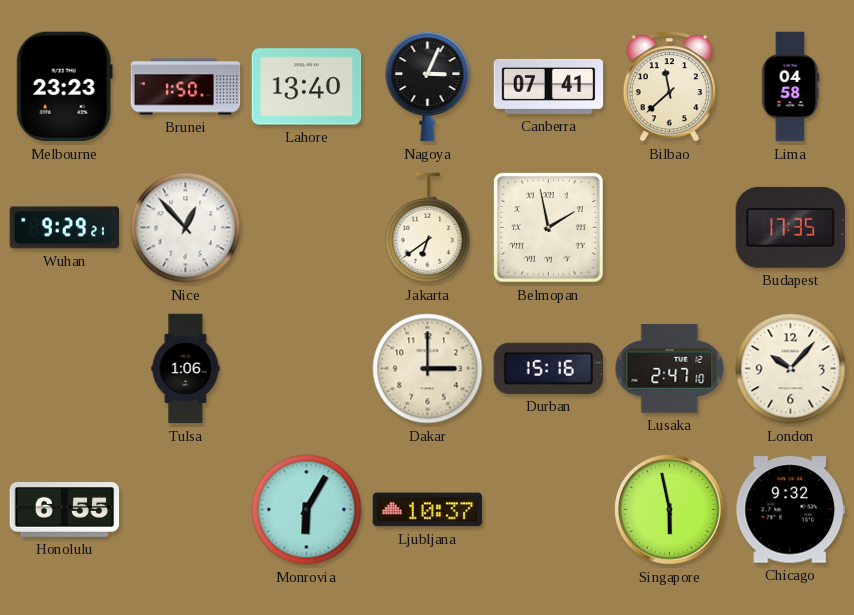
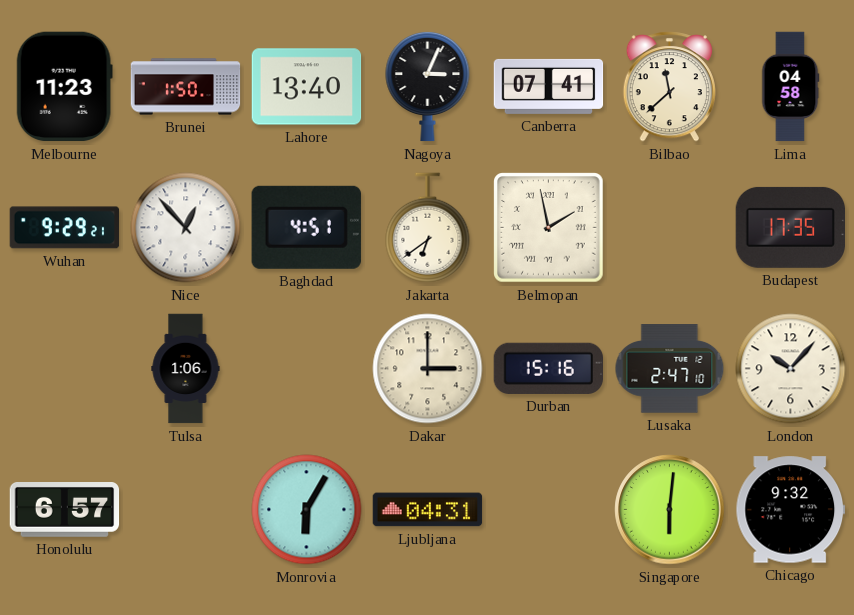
Melbourne: 23:23 -> 11:23 (64, 87)
Baghdad: none -> 4:51 (306, 227)
Honolulu: 6:55 -> 6:57 (65, 510)
Ljubljana: 10:37 -> 04:31 (428, 510)
Singapore: 5:58 -> 6:01 (670, 510)
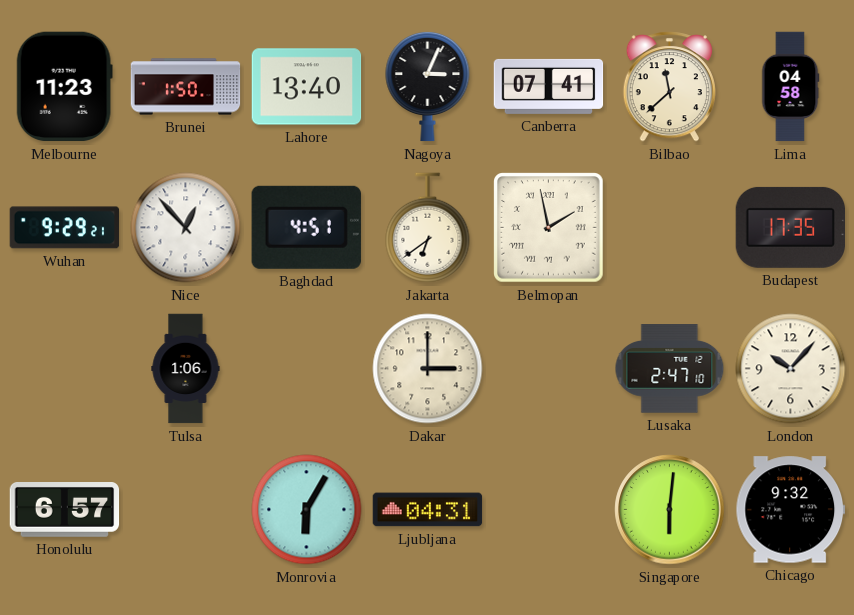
Durban: 15:16 -> none (548, 368)
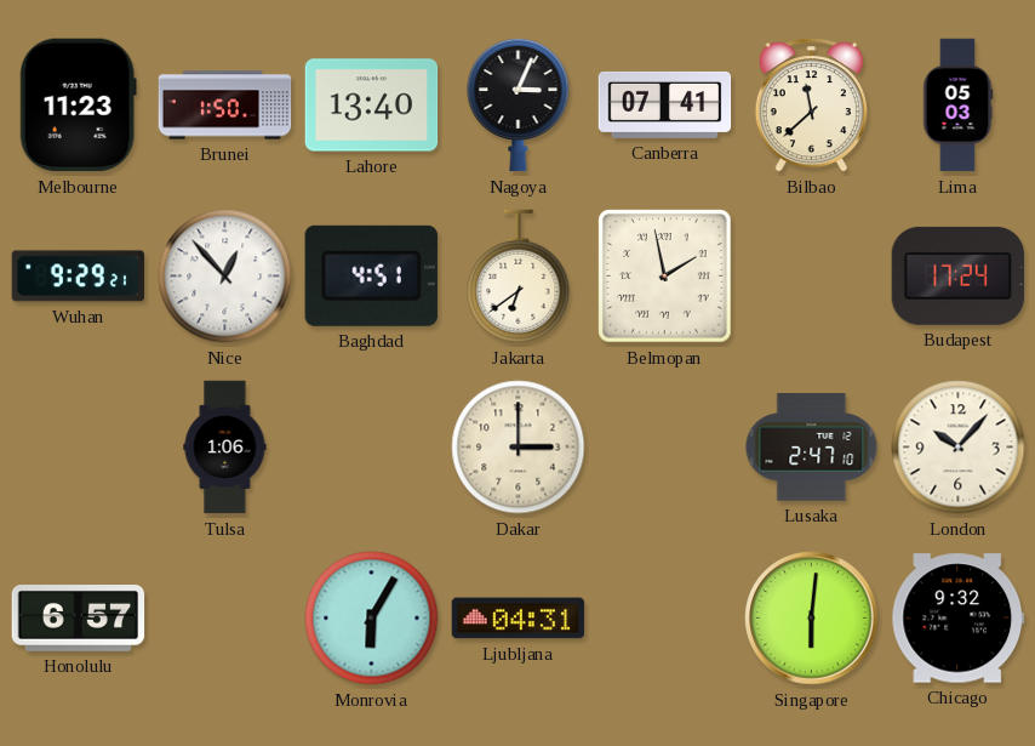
Lima: 04:58 -> 05:03 (957, 106)
Budapest: 17:35 -> 17:24 (957, 275)
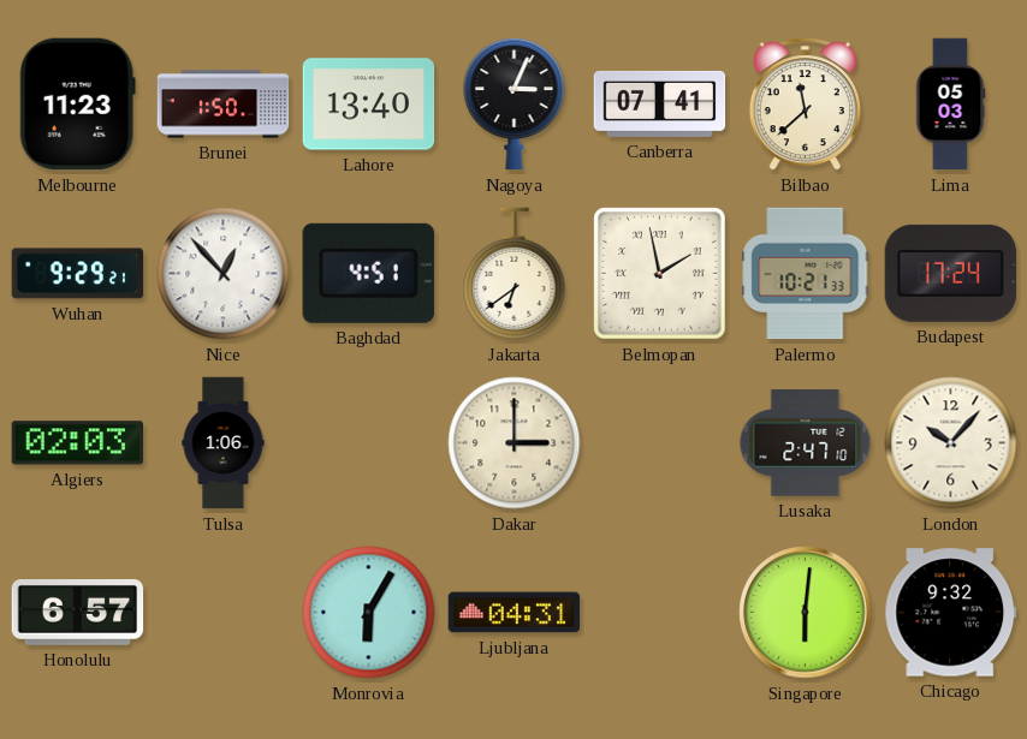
Palermo: none -> 10:21 (806, 274)
Algiers: none -> 02:03 (77, 443)
